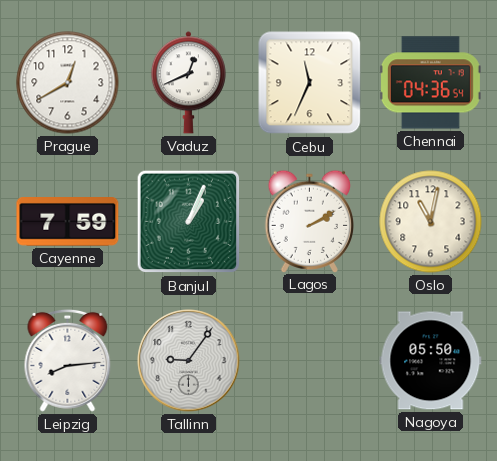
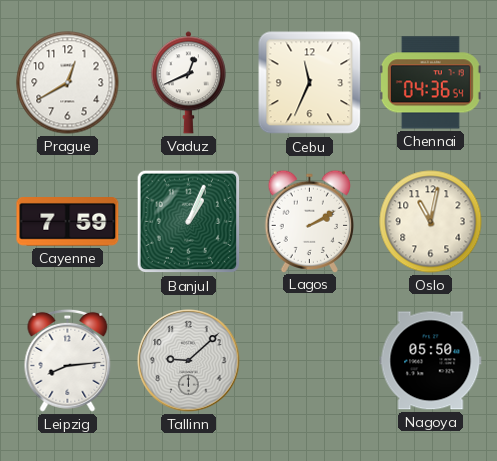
Tallinn: 9:06 -> 9:08 (189, 361)
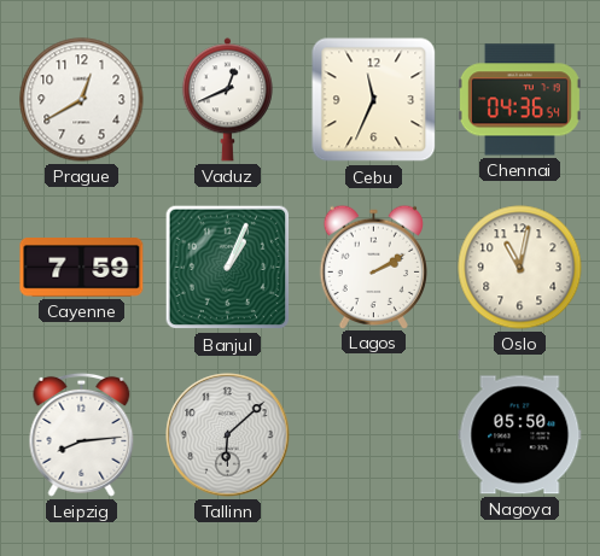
Tallinn: 9:08 -> 6:08 (228, 435)
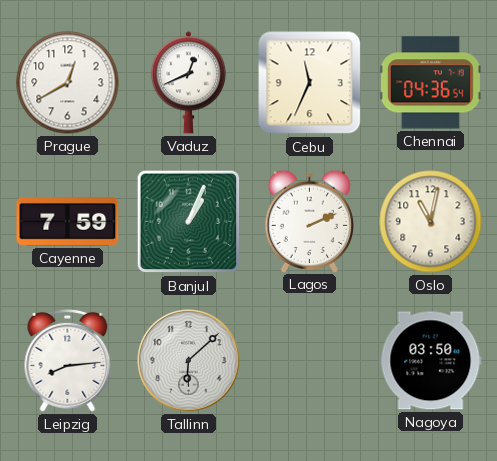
Lagos: 2:10 -> 2:11 (309, 221)
Nagoya: 05:50 -> 03:50 (431, 361)
